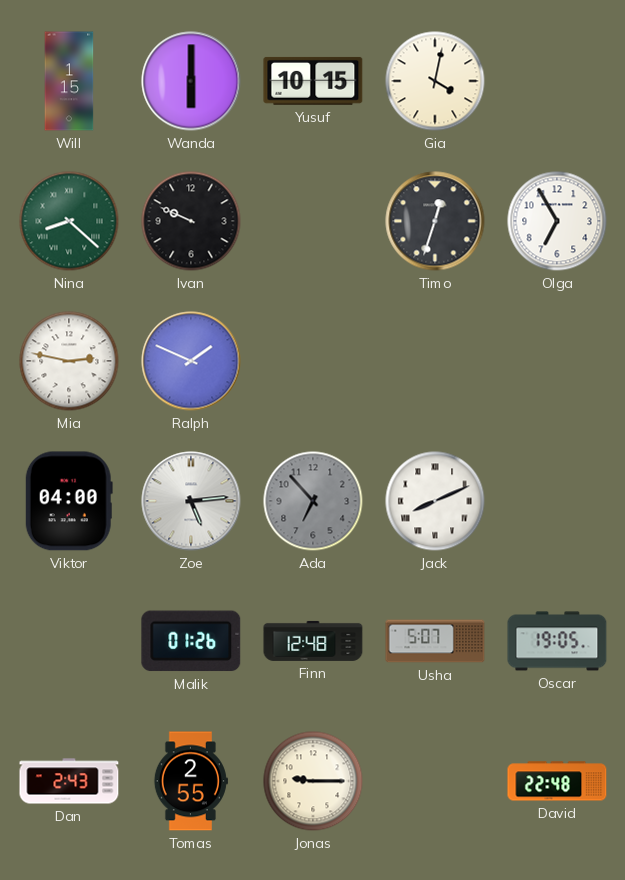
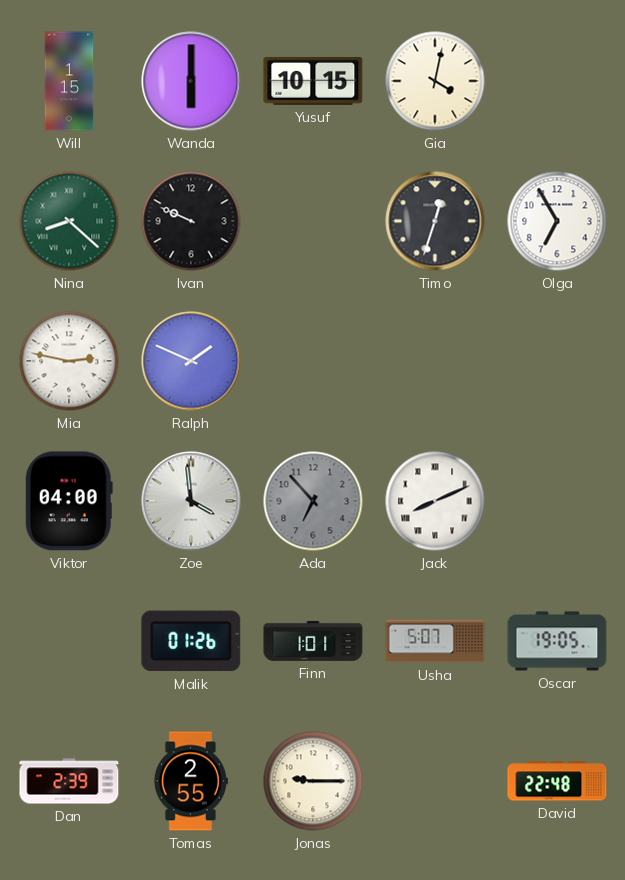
Zoe: 5:14 -> 3:59 (191, 501)
Finn: 12:48 -> 1:01 (313, 641)
Dan: 2:43 -> 2:39 (69, 781)
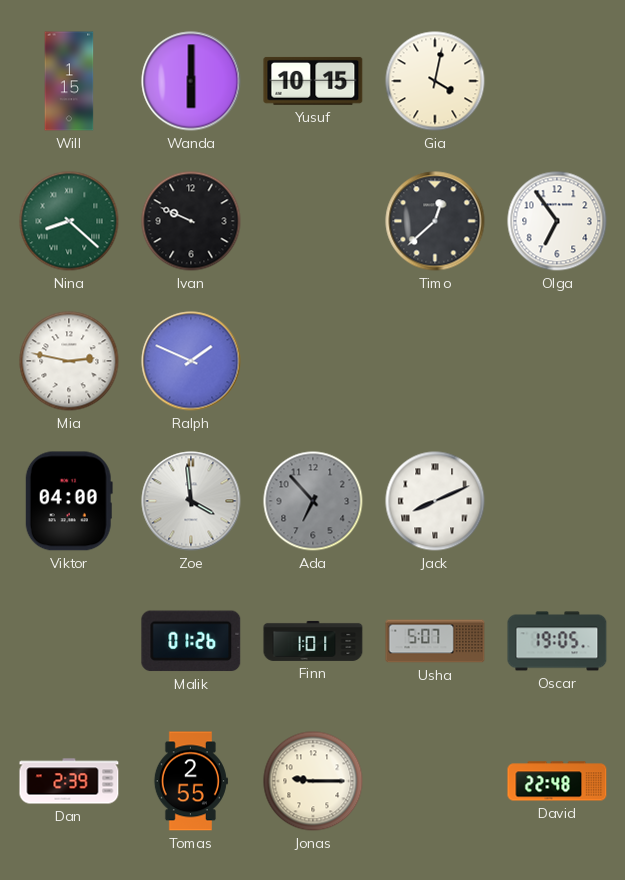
Timo: 12:33 -> 12:38 (435, 221)
Olga: 6:55 -> 6:54 (557, 221)
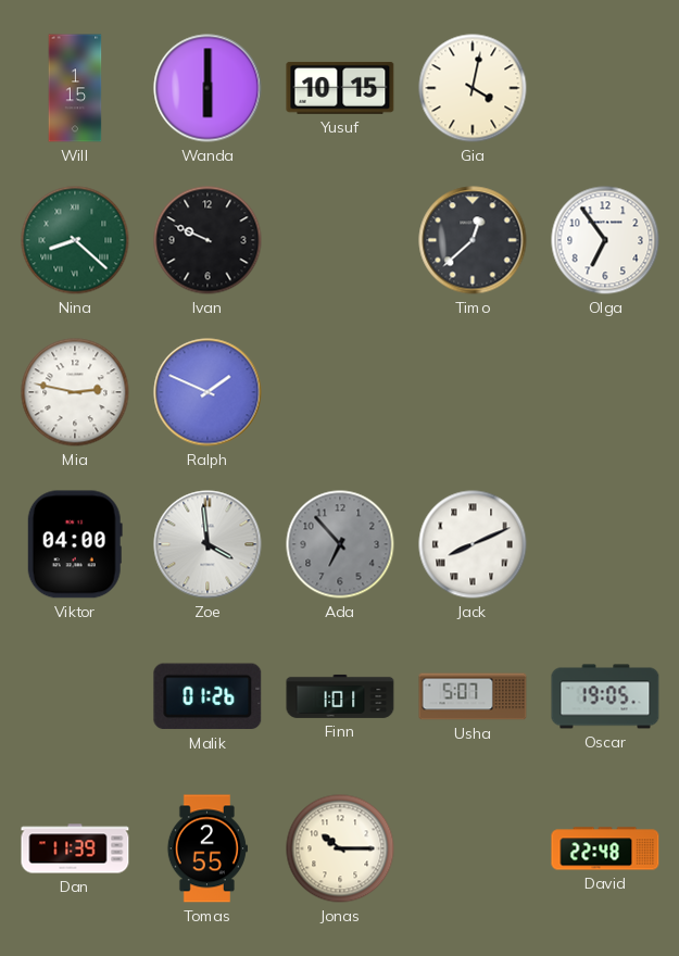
Dan: 2:39 -> 11:39 (75, 848)
Jonas: 9:15 -> 10:15 (340, 848)
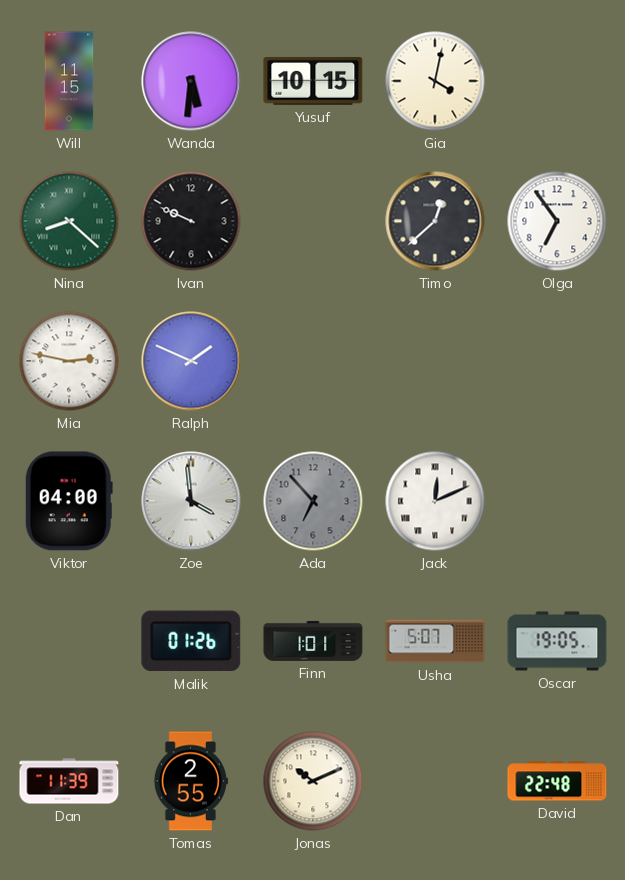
Will: 1:15 -> 11:15 (69, 81)
Wanda: 6:00 -> 5:31 (191, 81)
Jack: 8:11 -> 12:11 (435, 501)
Jonas: 10:15 -> 10:11 (313, 781)
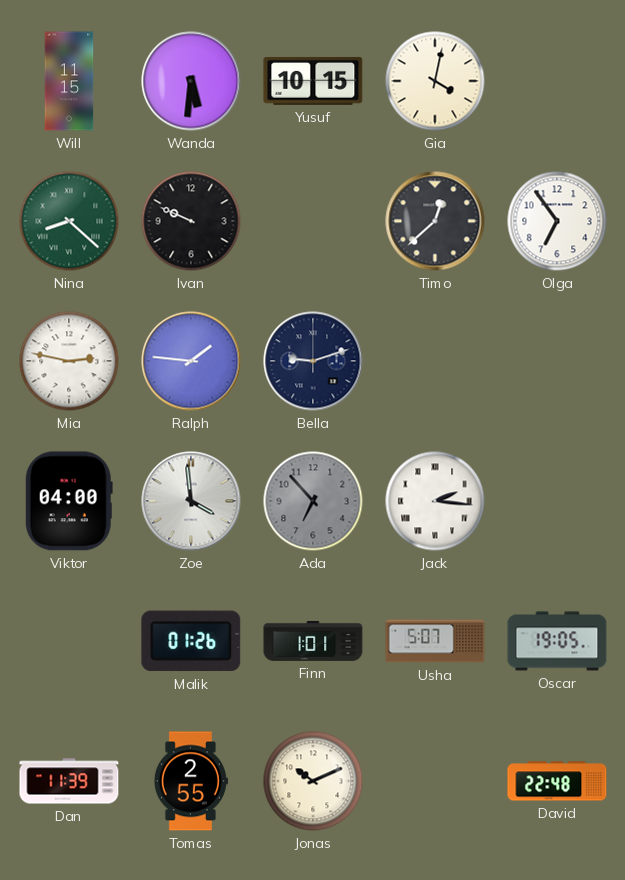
Ralph: 1:49 -> 1:46 (191, 361)
Bella: none -> 9:12 (313, 361)
Jack: 12:11 -> 2:16 (435, 501)
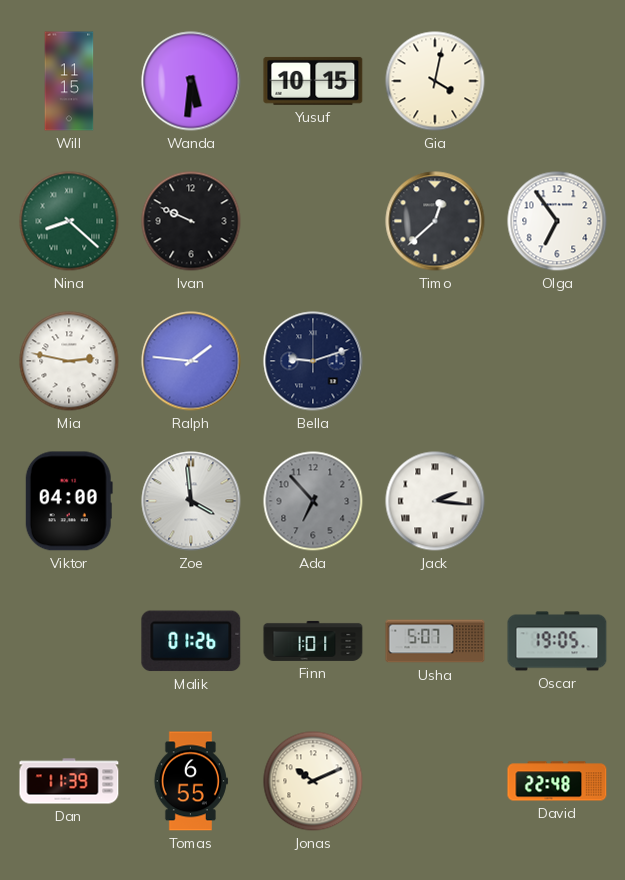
Tomas: 2:55 -> 6:55 (191, 781)
